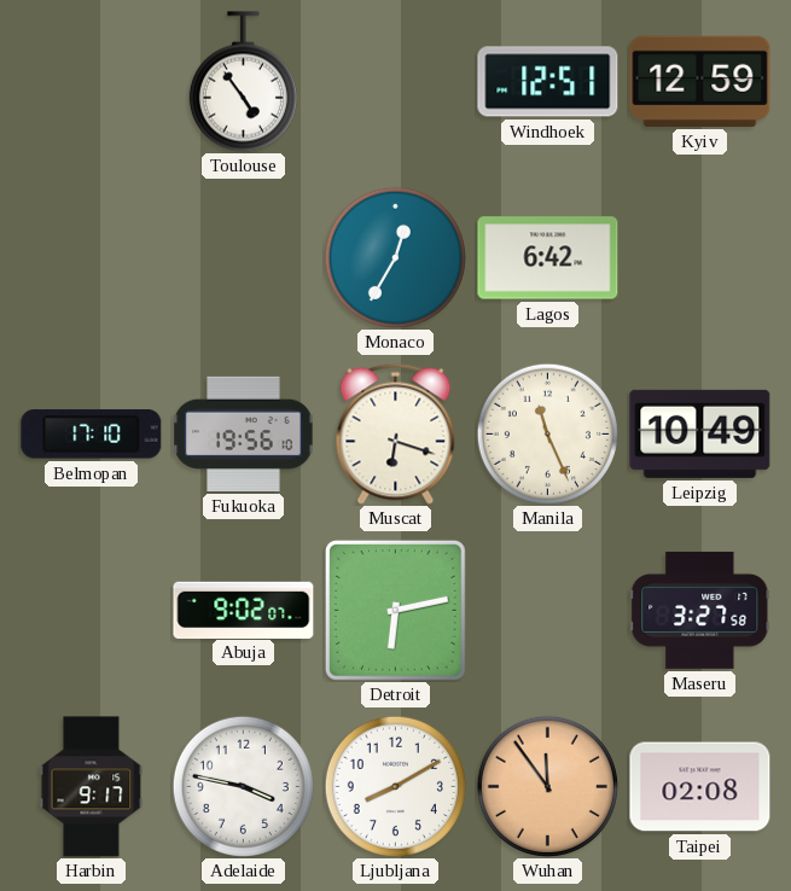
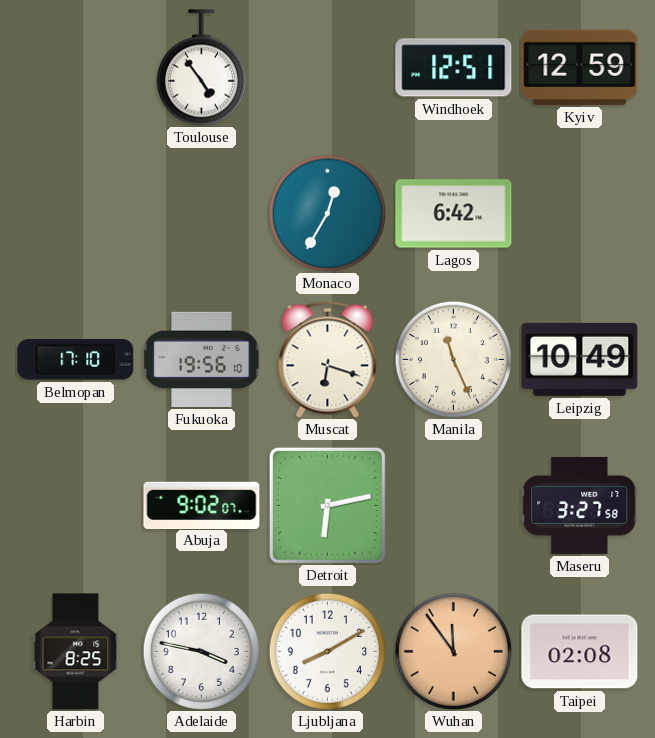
Harbin: 9:17 -> 8:25 (76, 652)
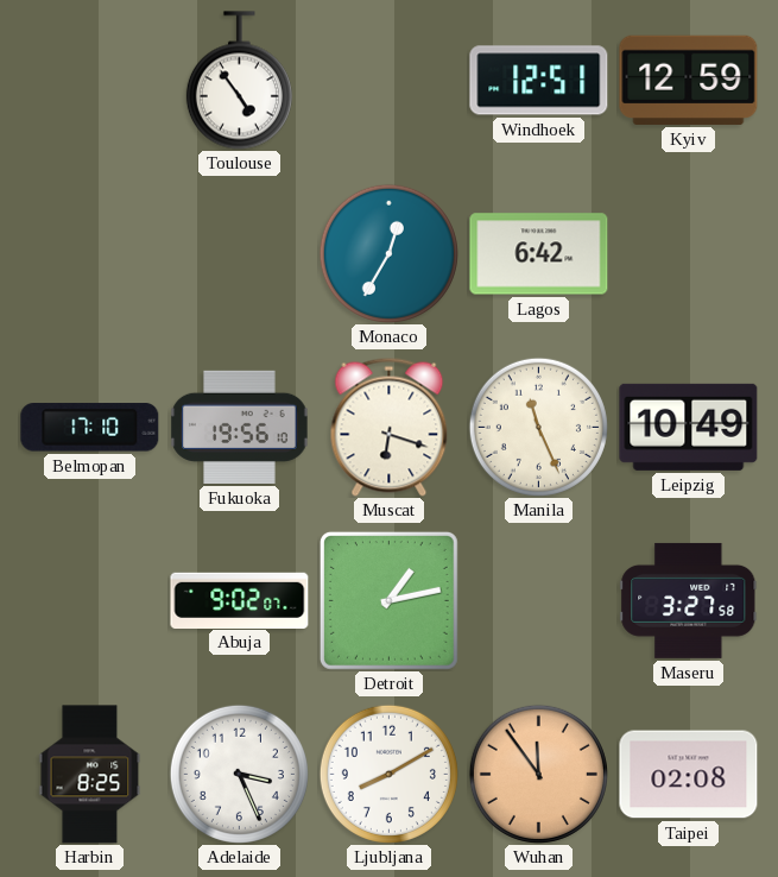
Detroit: 6:13 -> 1:13 (388, 600)
Adelaide: 3:47 -> 3:26 (239, 774)
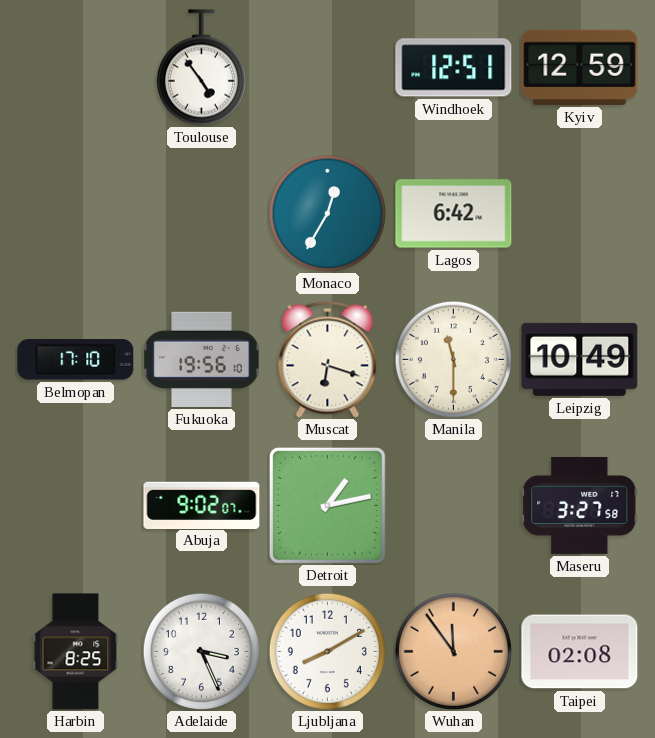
Manila: 11:26 -> 11:30 (453, 359)
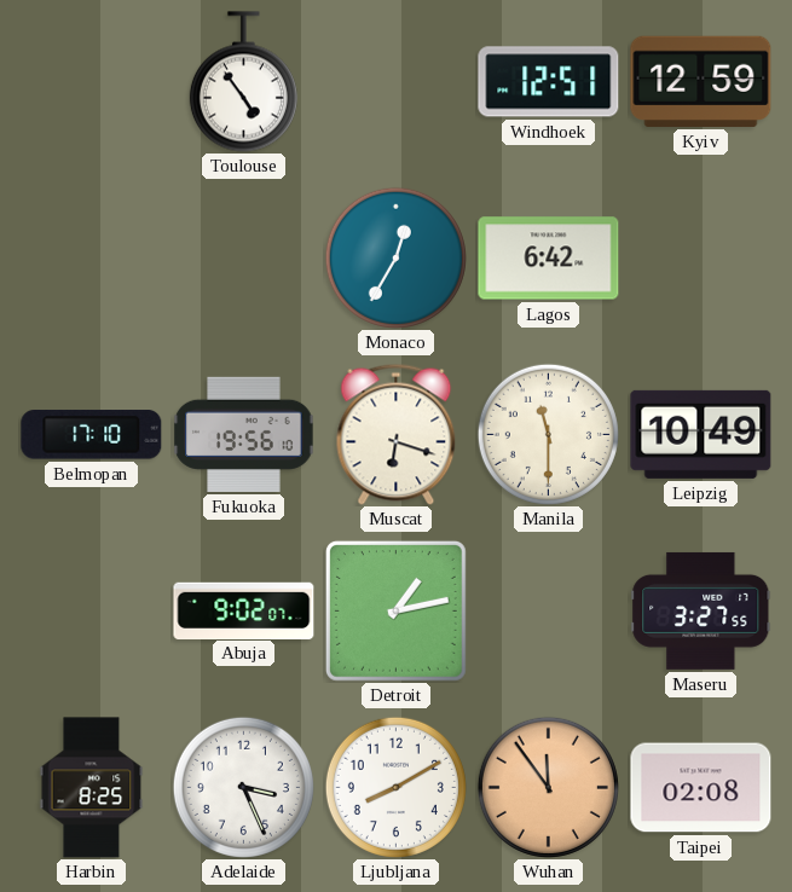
Maseru: 3:27:58 -> 3:27:55 (701, 610)
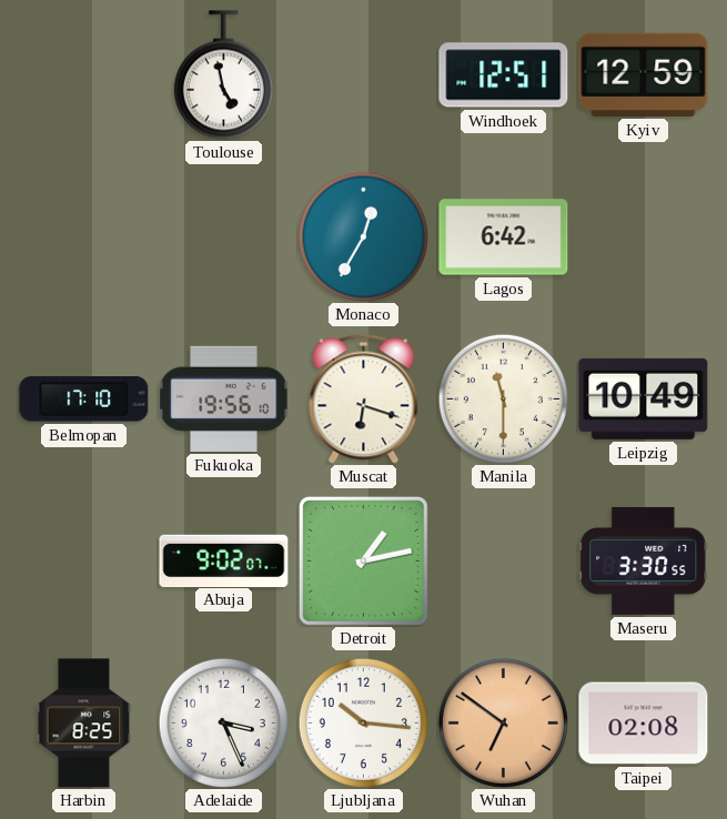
Toulouse: 4:54 -> 4:58 (223, 75)
Maseru: 3:27 -> 3:30 (644, 560)
Ljubljana: 8:10 -> 10:16 (363, 722)
Wuhan: 11:54 -> 6:51 (503, 722)
